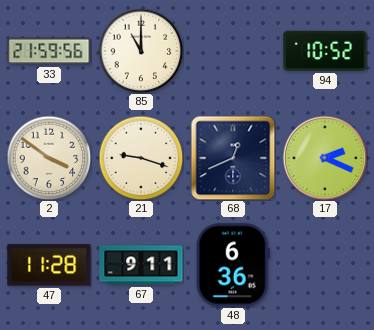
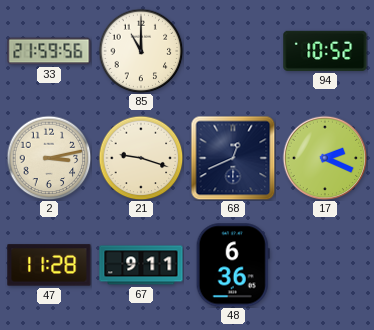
2: 3:51 -> 3:13 (49, 158)
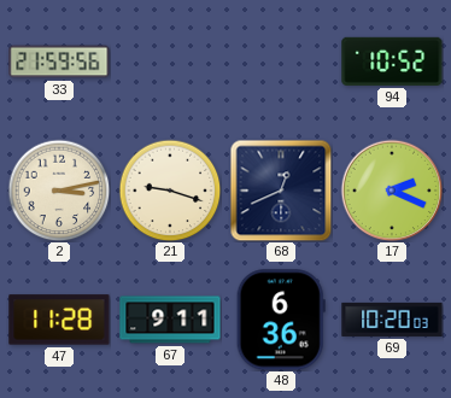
85: 11:00 -> none (141, 51)
69: none -> 10:20 (392, 320)
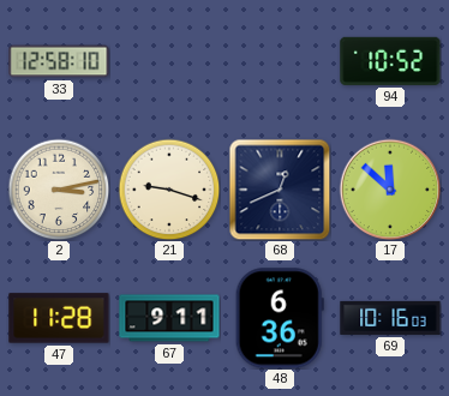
33: 21:59 -> 12:58 (59, 61)
17: 2:19 -> 11:52 (390, 190)
69: 10:20 -> 10:16 (390, 318)
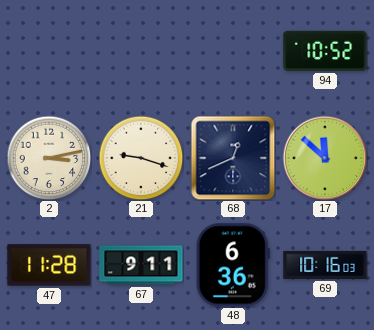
33: 12:58 -> none (59, 61)
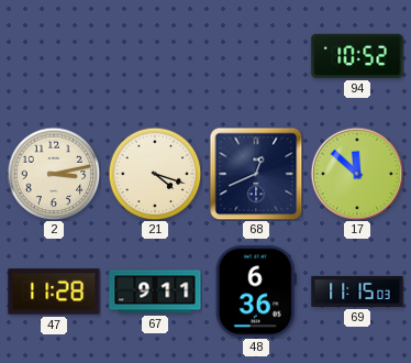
21: 9:18 -> 4:18 (155, 174)
69: 10:16 -> 11:15 (357, 291)
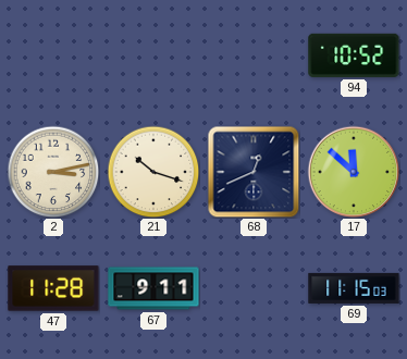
21: 4:18 -> 10:18 (153, 172)
48: 6:36 -> none (256, 291)
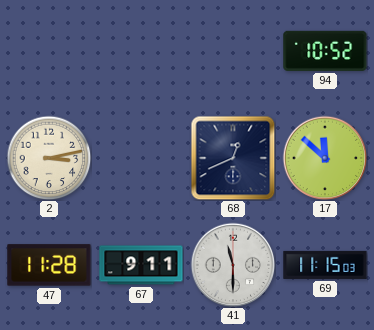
21: 10:18 -> none (153, 172)
41: none -> 11:30 (233, 265)
